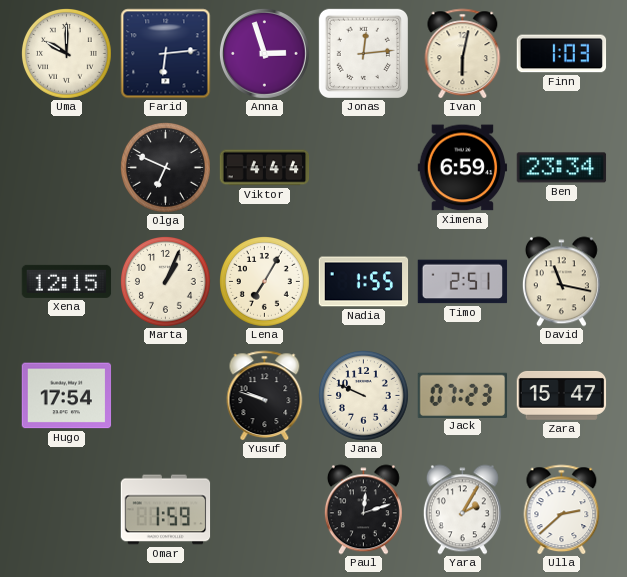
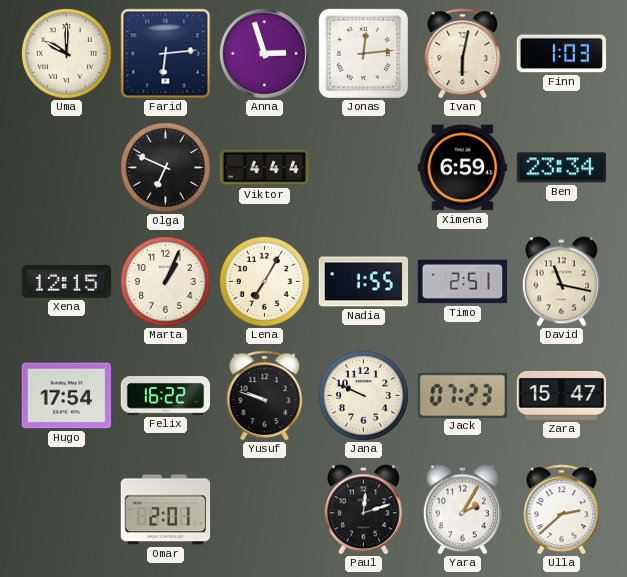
Felix: none -> 16:22 (166, 396)
Omar: 1:59 -> 2:01 (166, 510)
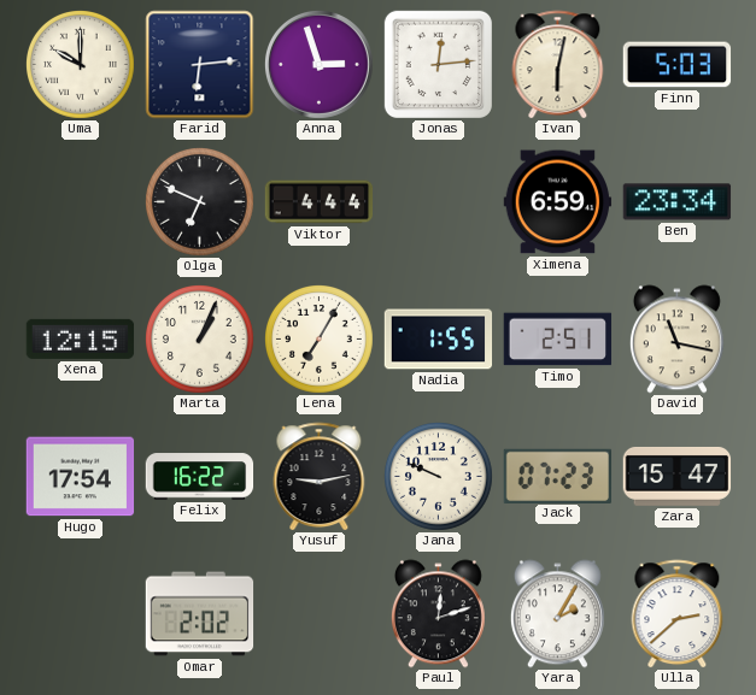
Finn: 1:03 -> 5:03 (678, 65)
Yusuf: 9:48 -> 9:13 (320, 477)
Omar: 2:01 -> 2:02 (200, 614)
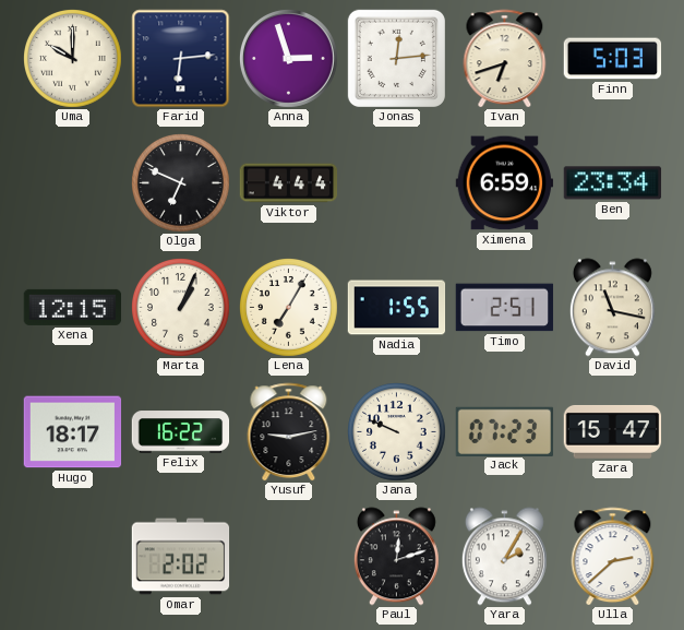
Ivan: 6:02 -> 6:42 (505, 59)
Hugo: 17:54 -> 18:17 (73, 432)
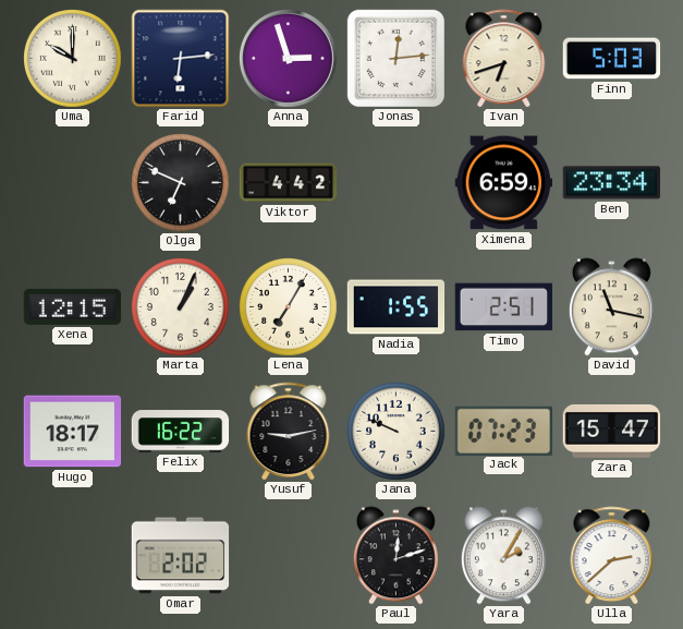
Viktor: 4:44 -> 4:42 (289, 183)
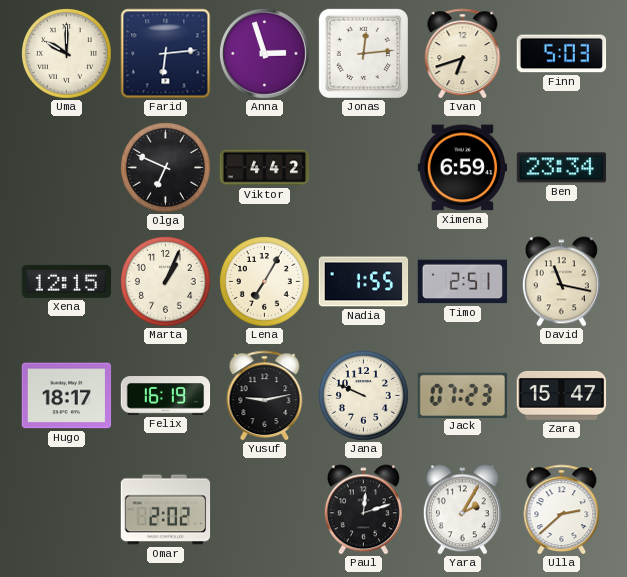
Felix: 16:22 -> 16:19 (166, 396)
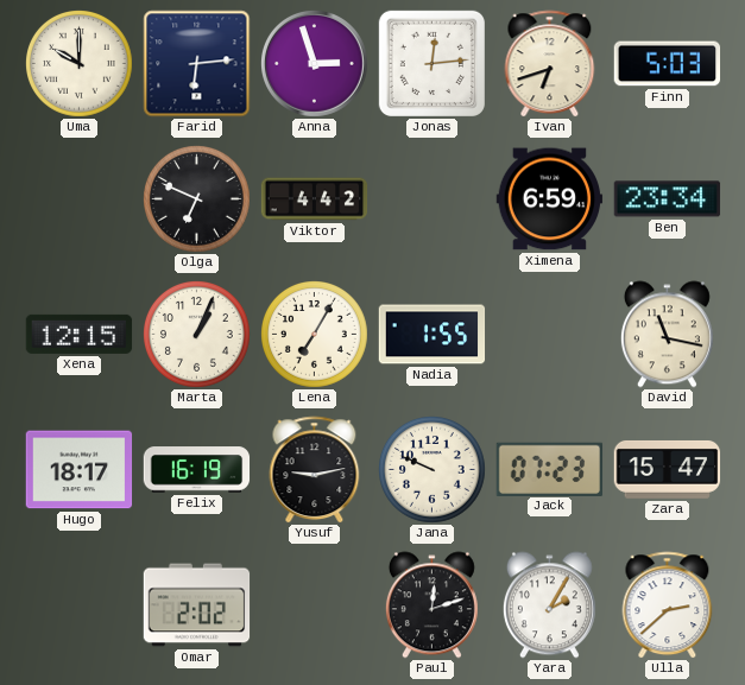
Timo: 2:51 -> none (463, 282)
